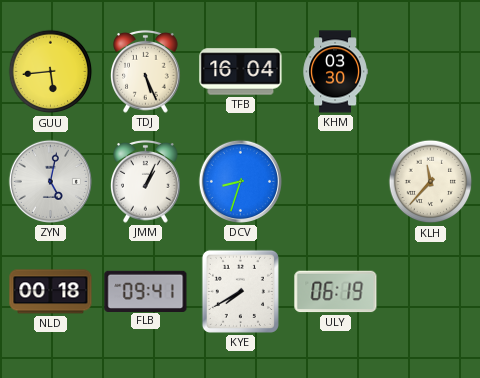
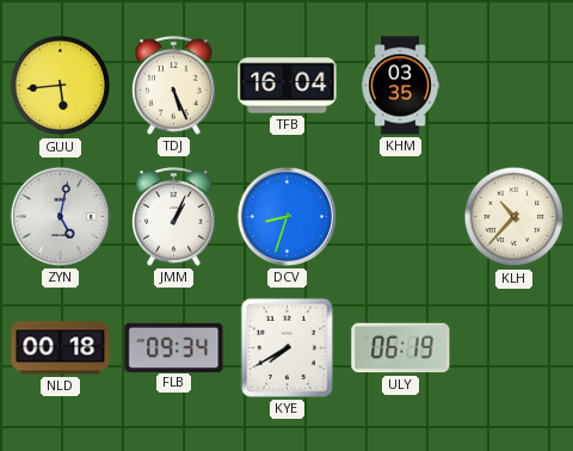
KHM: 03:30 -> 03:35 (400, 86)
KLH: 11:37 -> 10:37 (515, 217)
FLB: 09:41 -> 09:34 (174, 347)
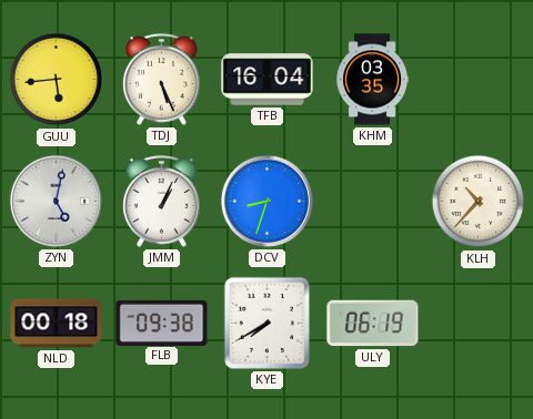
FLB: 09:34 -> 09:38 (162, 323)
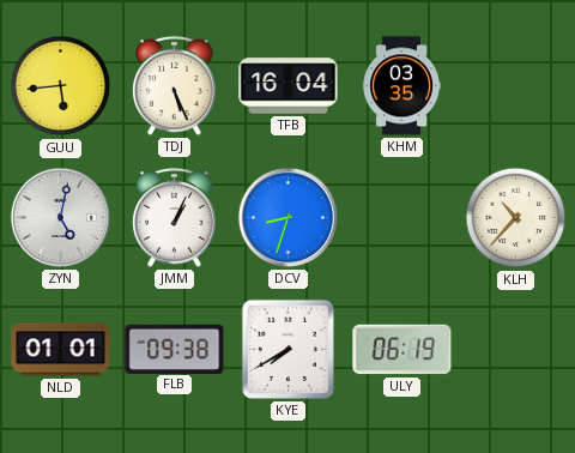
NLD: 00:18 -> 01:01 (61, 350)
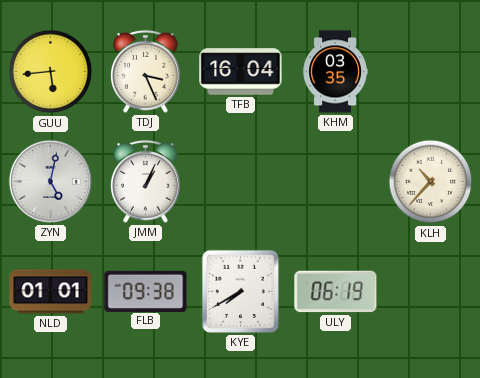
TDJ: 5:26 -> 3:26 (146, 72)
DCV: 8:33 -> none (287, 217)
